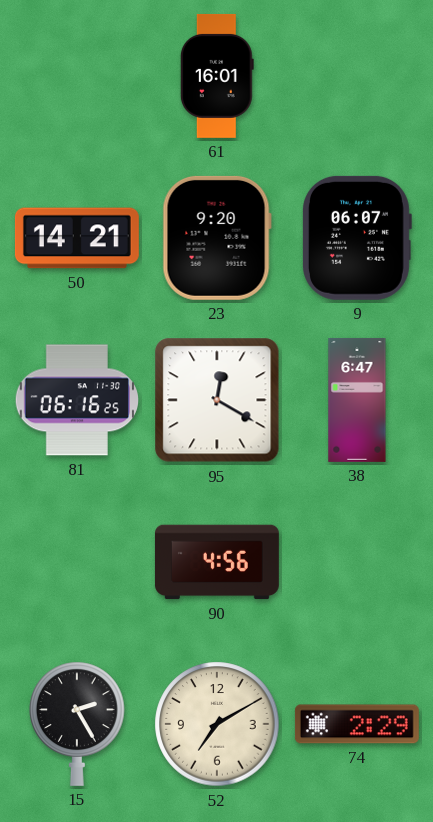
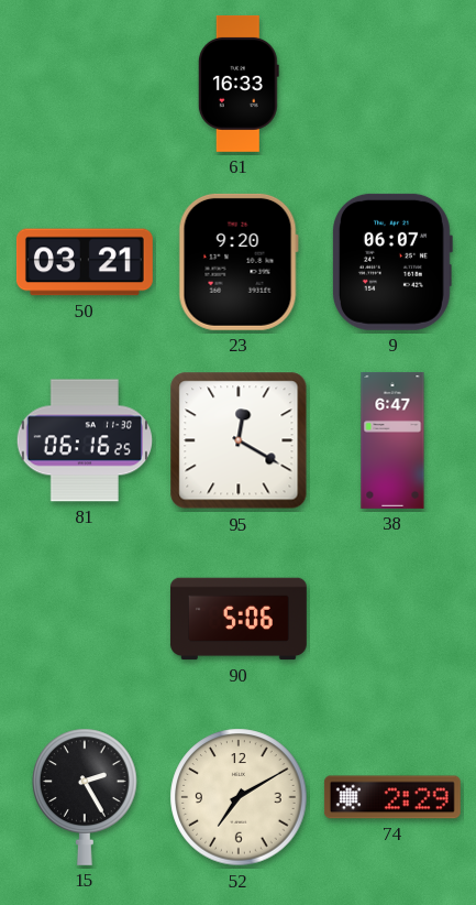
61: 16:01 -> 16:33 (239, 84)
50: 14:21 -> 03:21 (85, 262)
90: 4:56 -> 5:06 (239, 619)
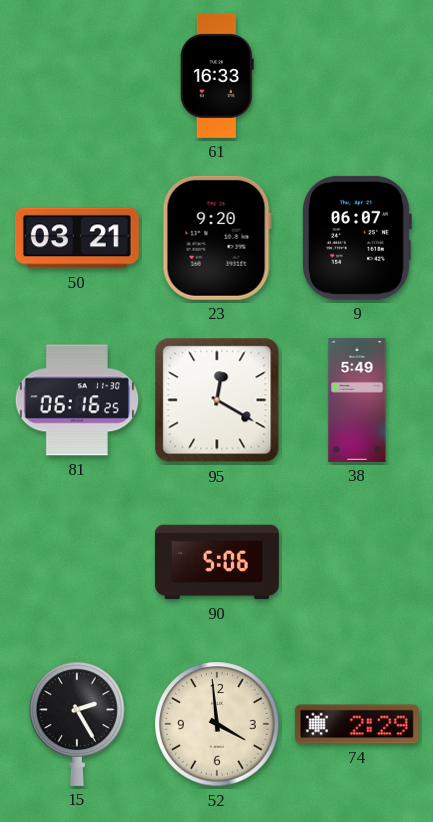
38: 6:47 -> 5:49 (357, 400)
52: 7:10 -> 3:59 (217, 724)
